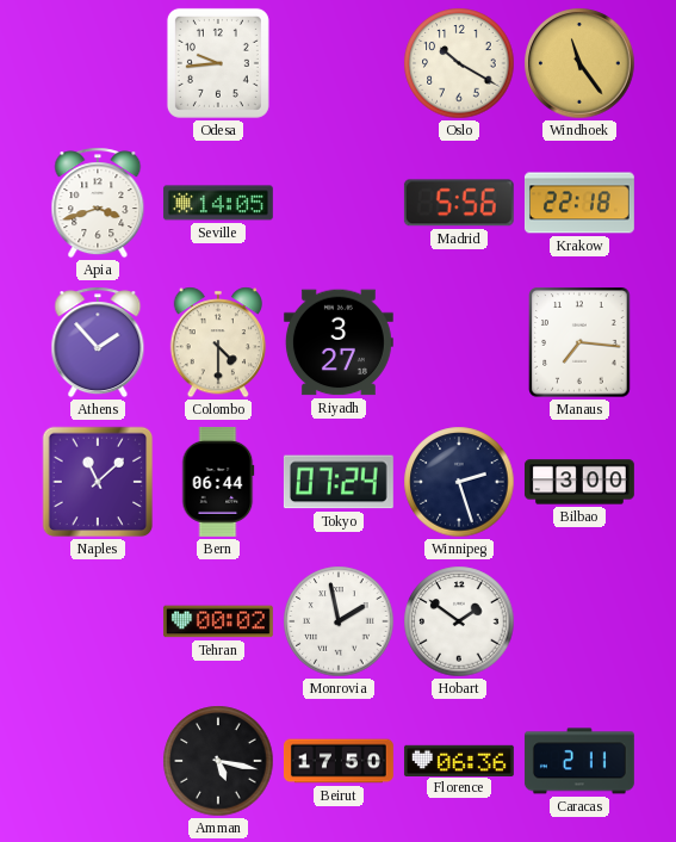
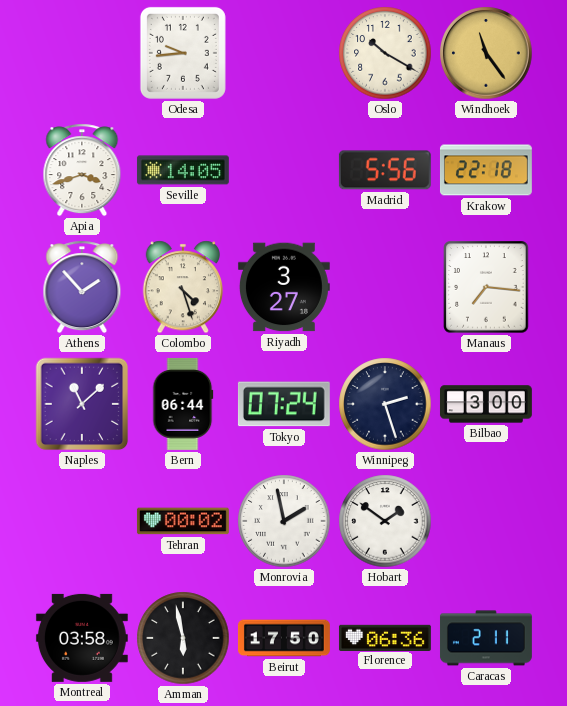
Colombo: 4:30 -> 4:27 (183, 287)
Montreal: none -> 03:58 (82, 638)
Amman: 5:17 -> 5:58 (183, 638)
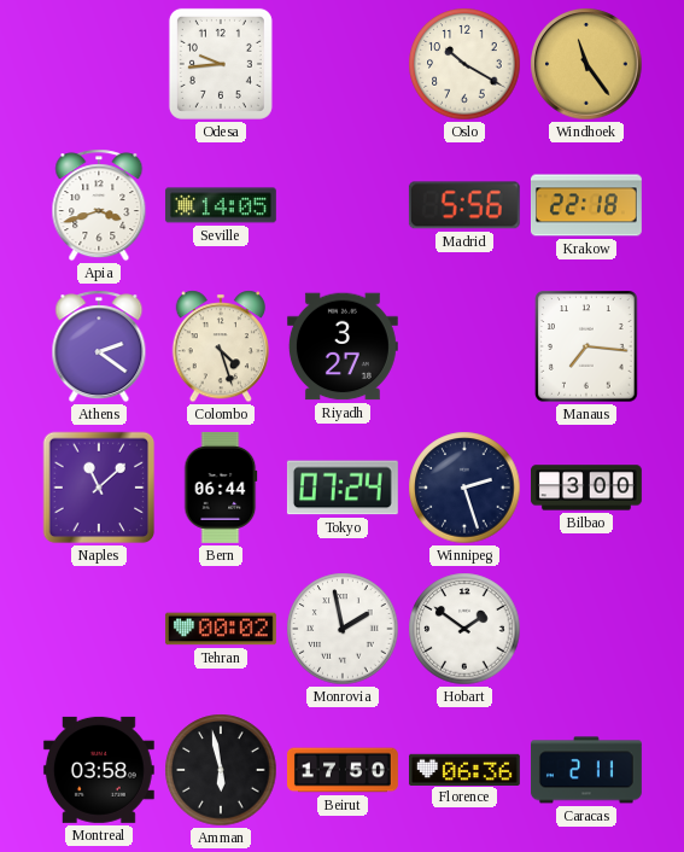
Athens: 1:53 -> 2:21 (99, 346)
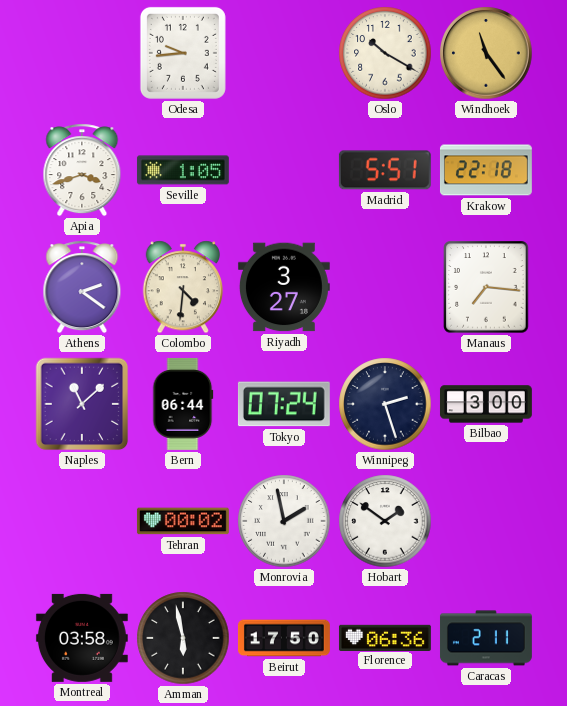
Seville: 14:05 -> 1:05 (183, 170)
Madrid: 5:56 -> 5:51 (385, 170)
Colombo: 4:27 -> 4:31 (183, 287)
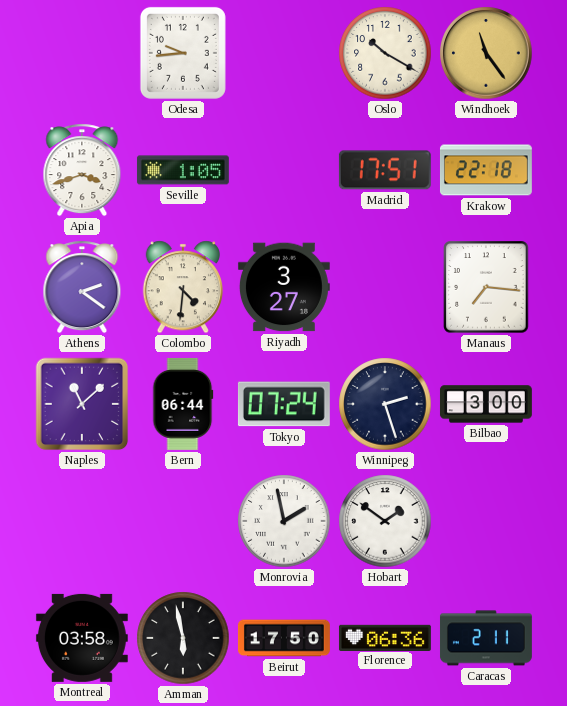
Madrid: 5:51 -> 17:51 (385, 170)
Tehran: 00:02 -> none (183, 521)
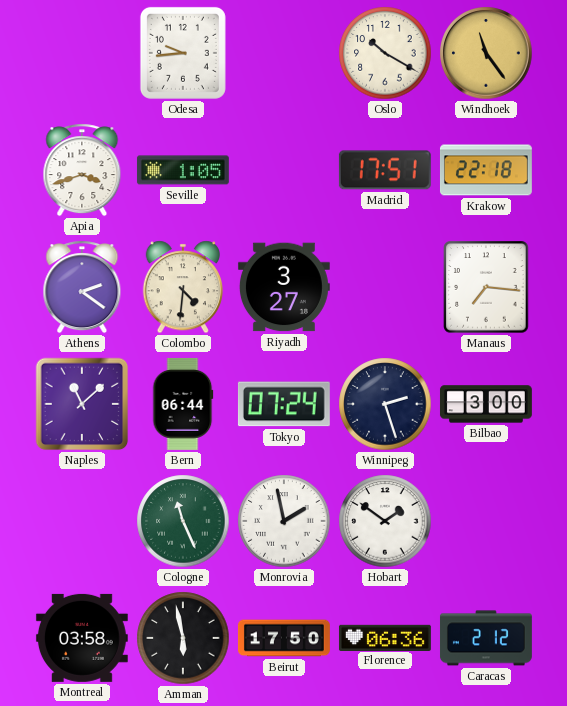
Cologne: none -> 11:26 (183, 521)
Caracas: 2:11 -> 2:12 (486, 638)
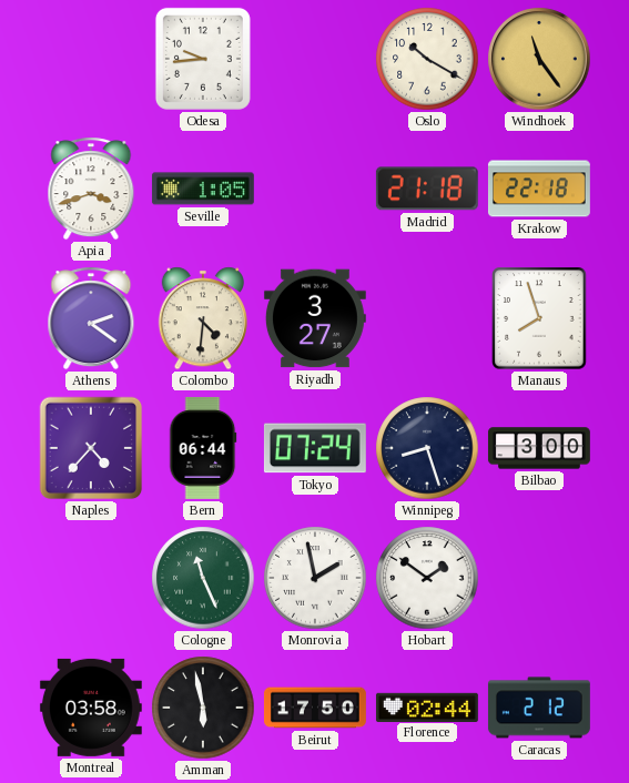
Madrid: 17:51 -> 21:18 (427, 189)
Manaus: 7:16 -> 7:57 (539, 318)
Naples: 11:08 -> 4:37 (91, 448)
Winnipeg: 2:27 -> 8:27 (427, 448)
Florence: 06:36 -> 02:44 (427, 706)
